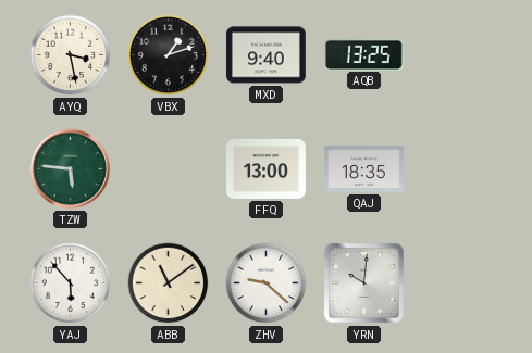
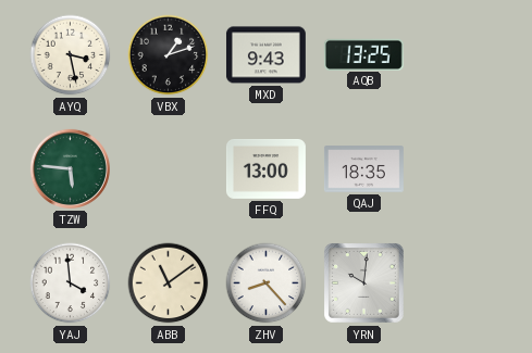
MXD: 9:40 -> 9:43 (265, 55)
YAJ: 5:53 -> 3:59 (71, 283)
ZHV: 9:22 -> 8:23 (267, 283)
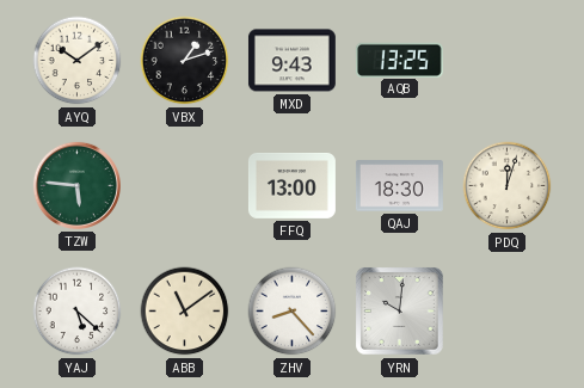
AYQ: 3:28 -> 10:09 (78, 61)
QAJ: 18:35 -> 18:30 (399, 186)
PDQ: none -> 12:03 (508, 186)
YAJ: 3:59 -> 5:22 (78, 312)
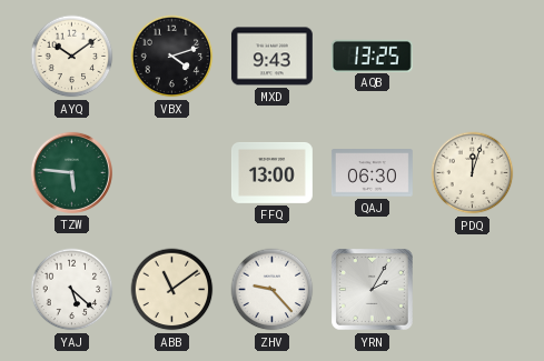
VBX: 1:12 -> 4:12 (172, 57)
QAJ: 18:30 -> 06:30 (372, 173)
ZHV: 8:23 -> 9:23 (273, 290)
YRN: 10:01 -> 2:05 (373, 290)
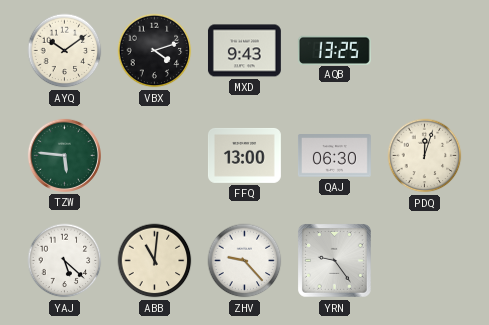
ABB: 11:09 -> 11:01 (155, 261)
YRN: 2:05 -> 9:24 (335, 261)
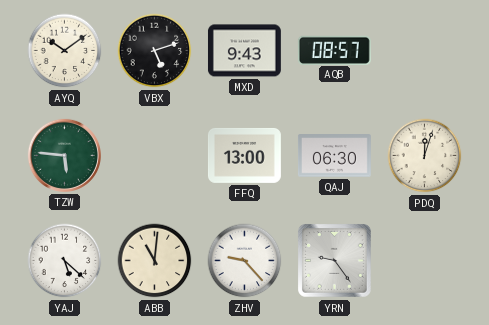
VBX: 4:12 -> 5:12 (155, 51)
AQB: 13:25 -> 08:57 (334, 50)
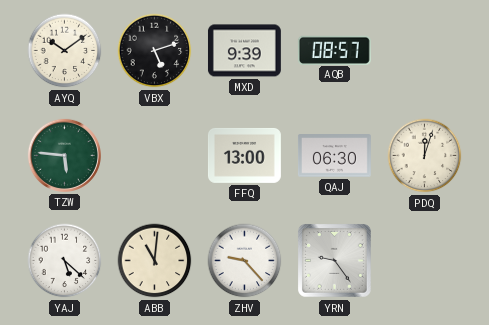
MXD: 9:43 -> 9:39 (244, 51)
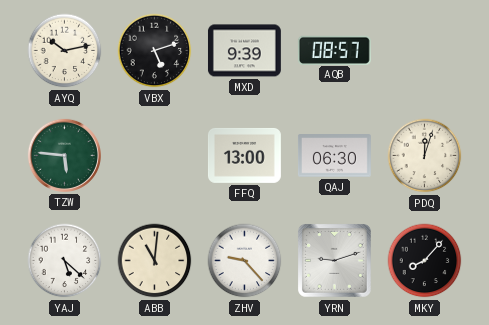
AYQ: 10:09 -> 10:13 (65, 51)
YRN: 9:24 -> 9:12 (335, 261)
MKY: none -> 8:07 (425, 261)
